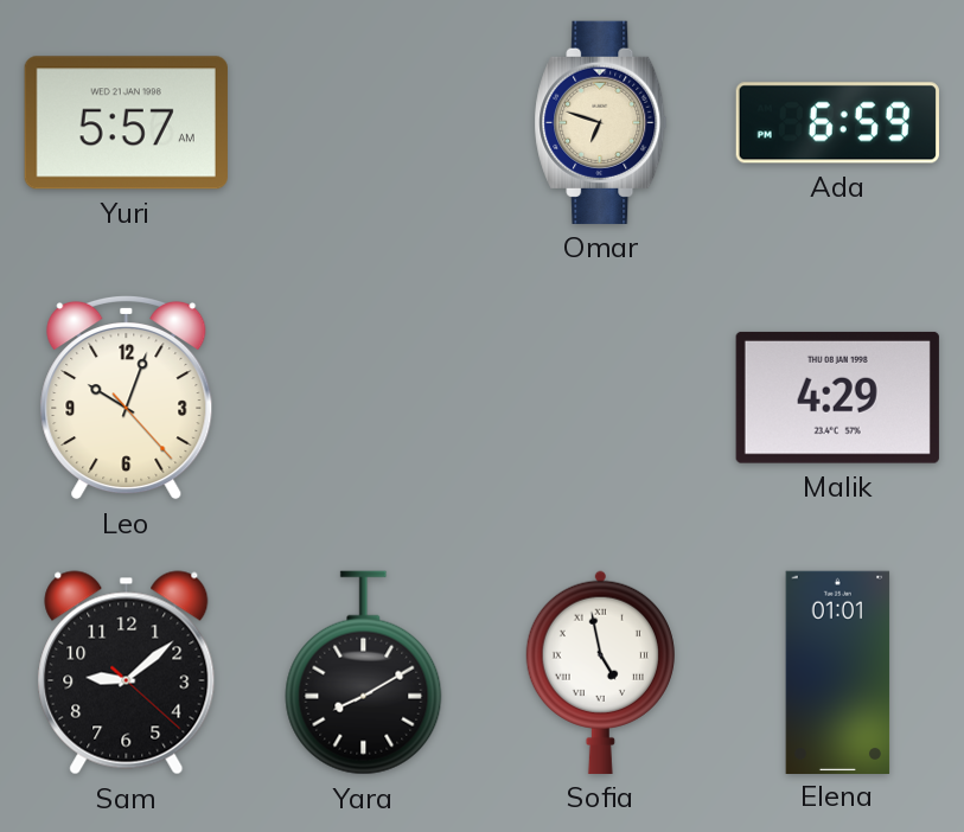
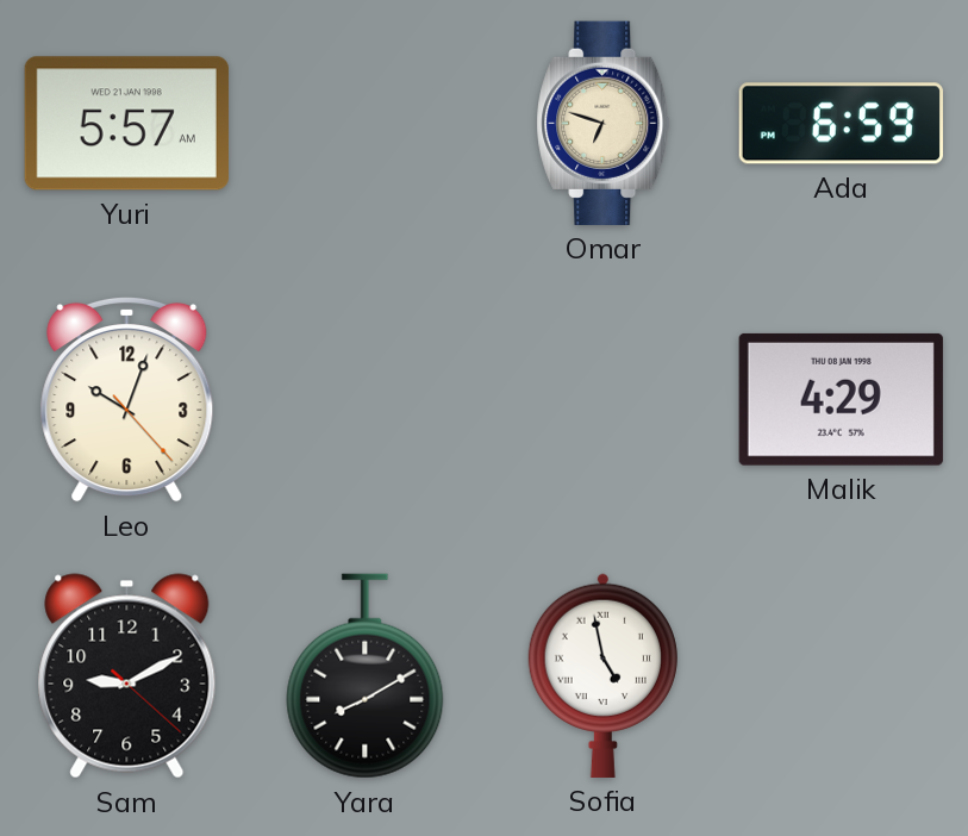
Sam: 9:08 -> 9:10 (127, 676)
Elena: 01:01 -> none (838, 672)
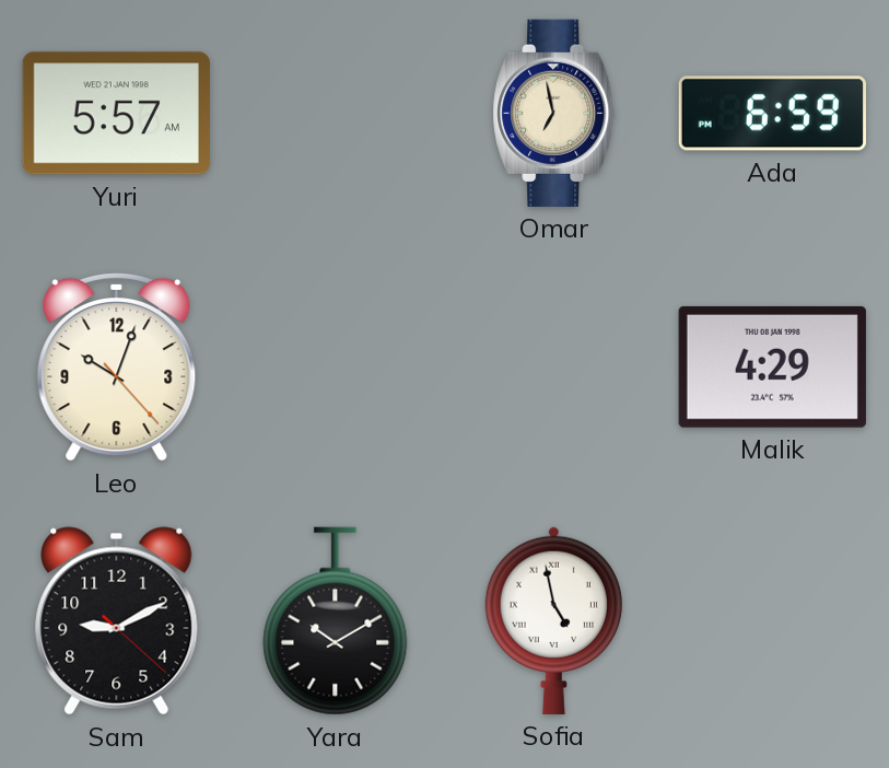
Omar: 6:48 -> 6:58 (554, 113)
Yara: 8:10 -> 10:10 (336, 621)
